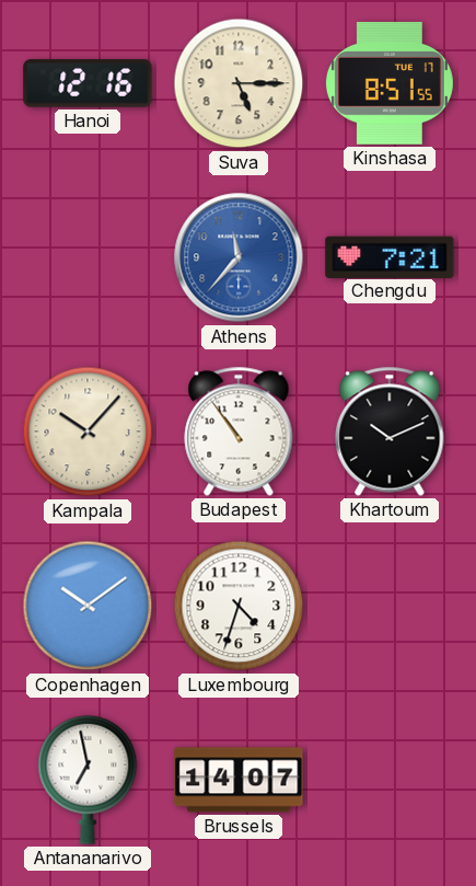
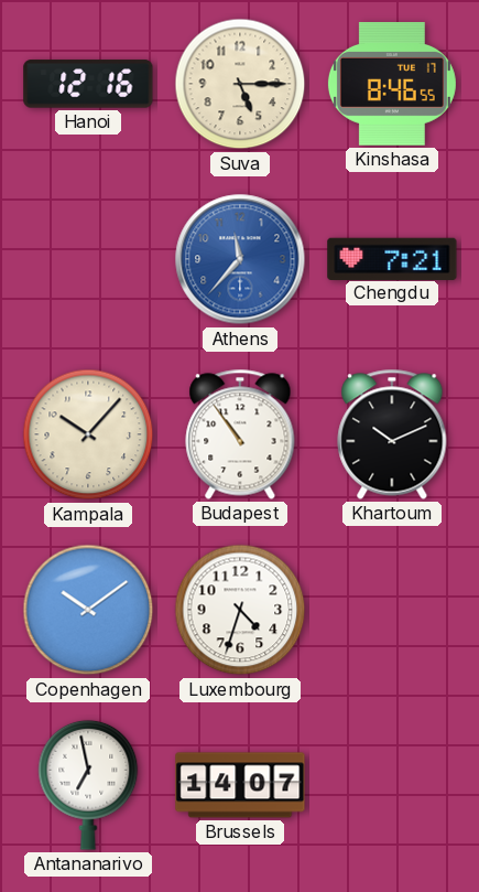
Kinshasa: 8:51 -> 8:46 (392, 84)
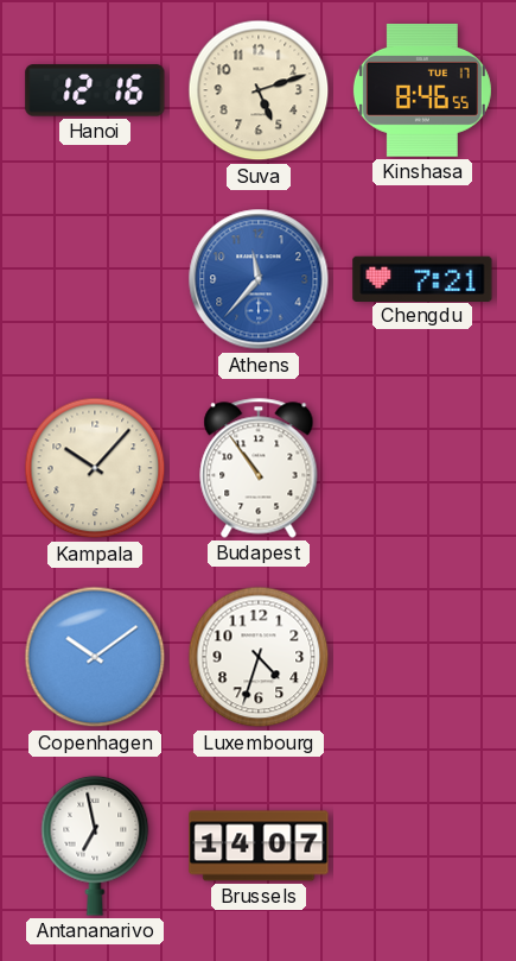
Suva: 5:15 -> 5:12 (259, 90)
Khartoum: 10:11 -> none (392, 434)
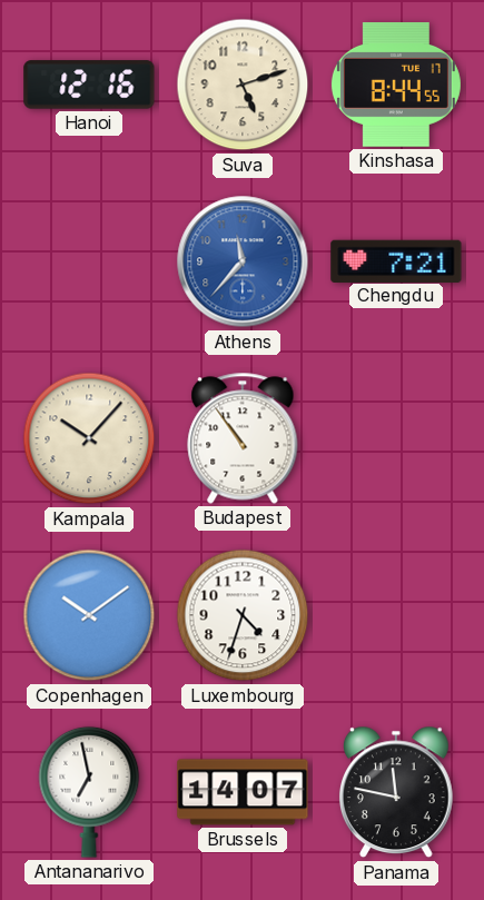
Kinshasa: 8:46 -> 8:44 (396, 85)
Panama: none -> 11:47 (396, 792)
